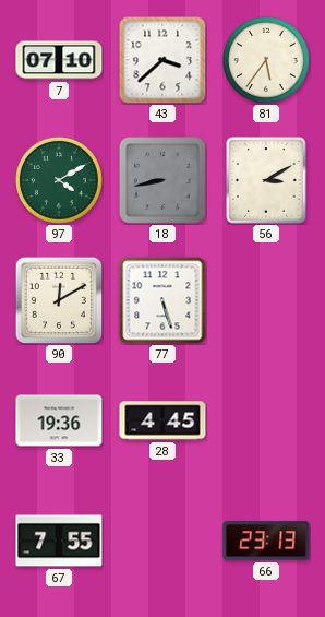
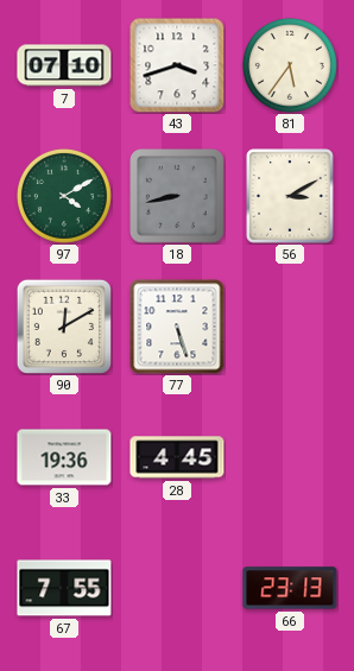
43: 3:38 -> 3:42 (177, 65)
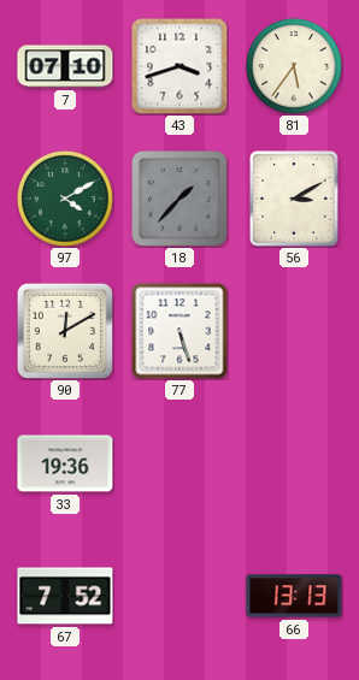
18: 8:43 -> 1:37 (181, 200)
28: 4:45 -> none (177, 457)
67: 7:55 -> 7:52 (65, 596)
66: 23:13 -> 13:13 (294, 596)
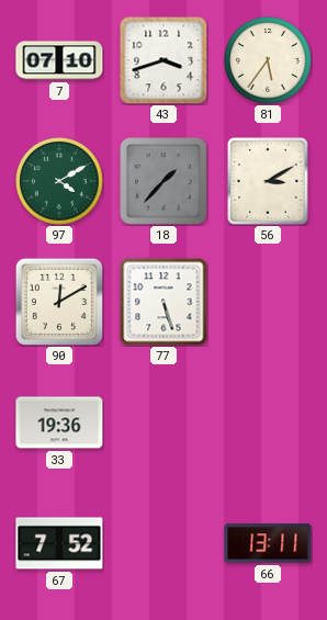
66: 13:13 -> 13:11 (268, 543)
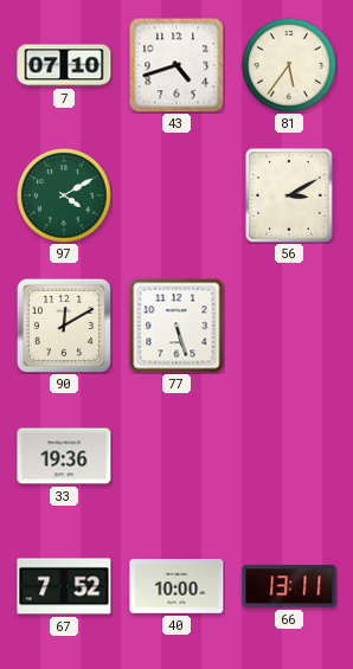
43: 3:42 -> 4:42 (176, 65)
18: 1:37 -> none (165, 182)
40: none -> 10:00 (176, 586)
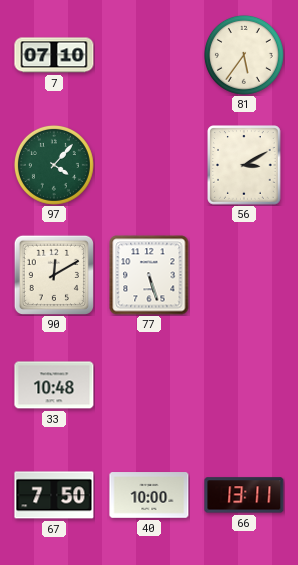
43: 4:42 -> none (176, 65)
97: 4:10 -> 4:07 (54, 165)
33: 19:36 -> 10:48 (54, 385)
67: 7:52 -> 7:50 (54, 495)
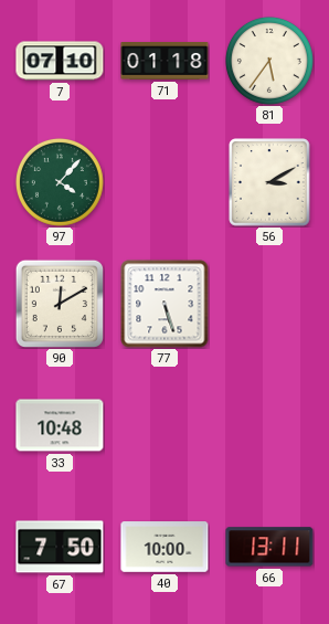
71: none -> 01:18 (164, 62)
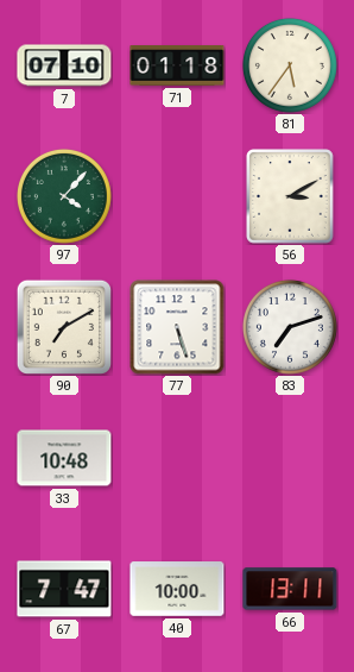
90: 12:10 -> 7:10 (63, 326)
83: none -> 7:12 (290, 327)
67: 7:50 -> 7:47 (64, 589)
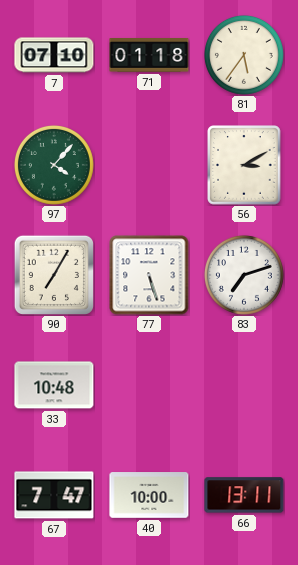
90: 7:10 -> 7:05 (53, 274)
